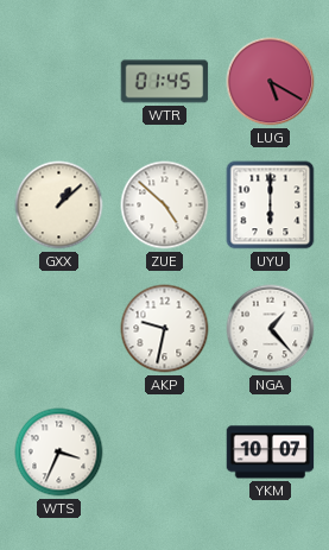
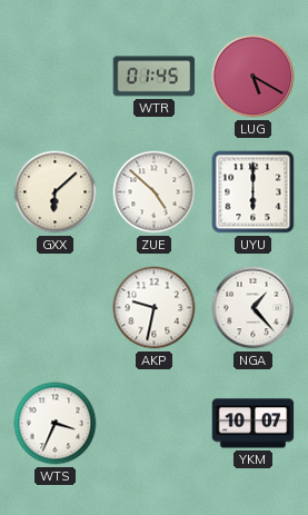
GXX: 1:08 -> 6:08 (56, 192)
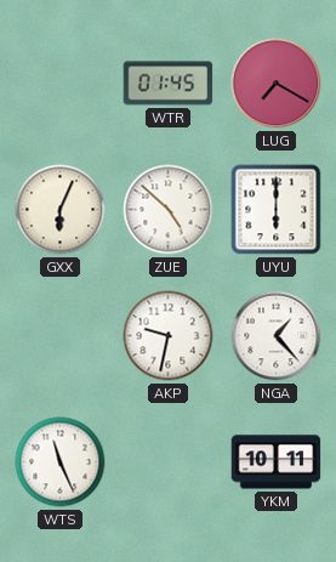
LUG: 5:20 -> 7:20 (277, 84)
GXX: 6:08 -> 6:04 (61, 210)
WTS: 3:34 -> 11:26 (61, 462)
YKM: 10:07 -> 10:11 (277, 462)
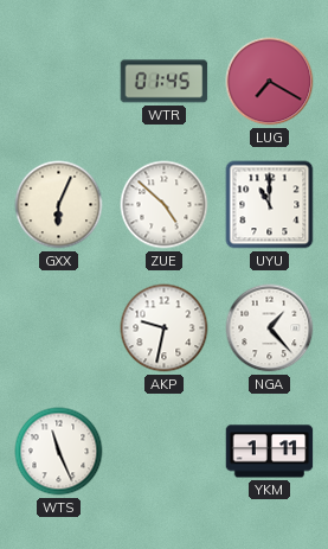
UYU: 6:00 -> 11:00 (270, 205)
YKM: 10:11 -> 1:11 (270, 452)
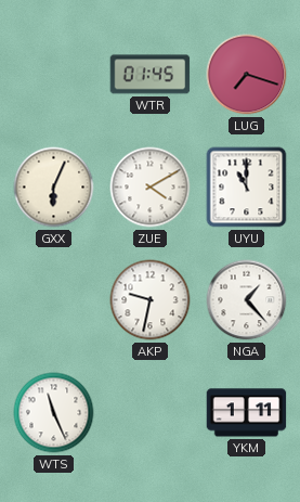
LUG: 7:20 -> 7:18 (247, 75)
ZUE: 4:52 -> 4:10 (151, 188)
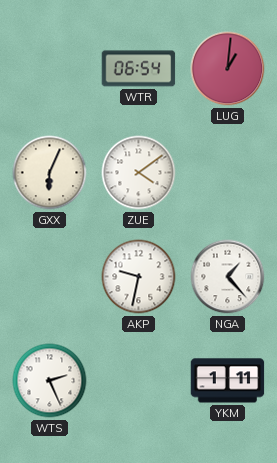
WTR: 01:45 -> 06:54 (139, 69)
LUG: 7:18 -> 1:01 (228, 69)
ZUE: 4:10 -> 4:09 (139, 173)
UYU: 11:00 -> none (247, 188)
WTS: 11:26 -> 2:26 (50, 381)
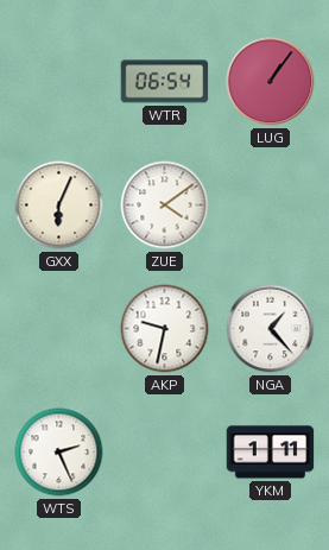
LUG: 1:01 -> 1:06 (271, 82)
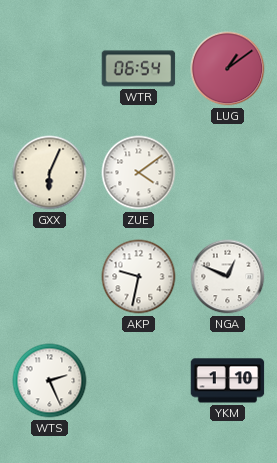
LUG: 1:06 -> 1:09 (228, 69)
NGA: 1:23 -> 12:49 (228, 277)
YKM: 1:11 -> 1:10 (228, 381)
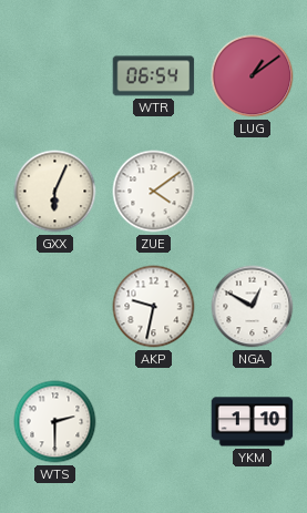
NGA: 12:49 -> 12:50 (253, 307)
WTS: 2:26 -> 2:30 (55, 422)
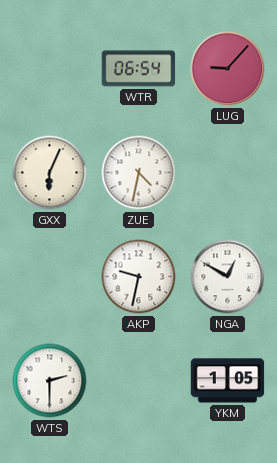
LUG: 1:09 -> 9:07 (228, 69)
ZUE: 4:09 -> 4:32 (139, 173)
YKM: 1:10 -> 1:05 (228, 381)
